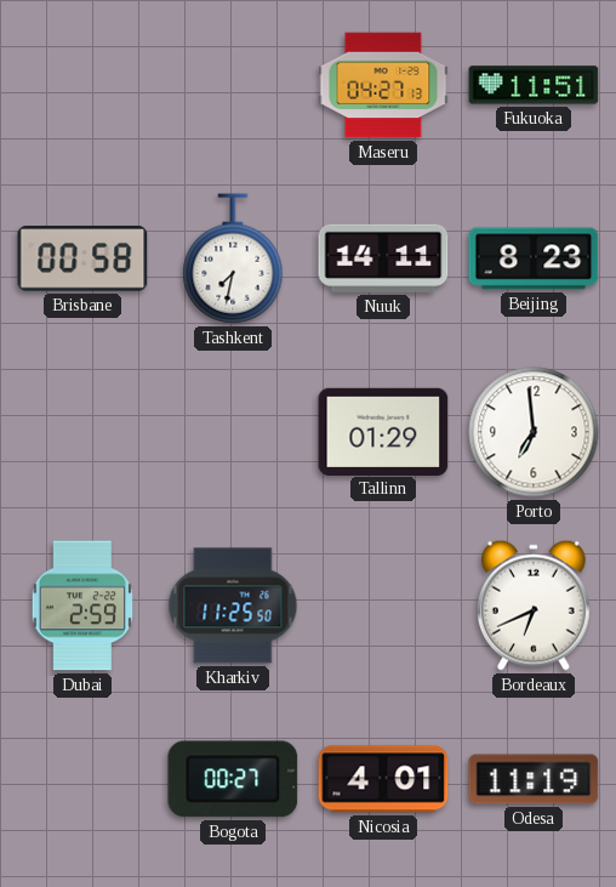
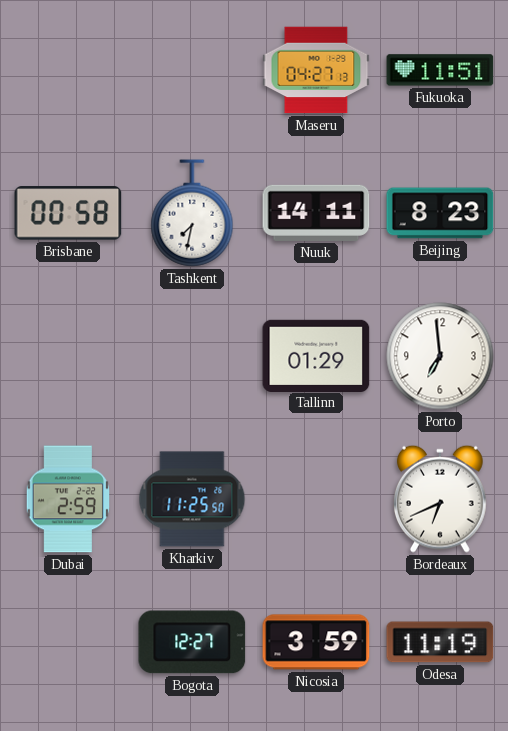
Bogota: 00:27 -> 12:27 (192, 642)
Nicosia: 4:01 -> 3:59 (316, 642)
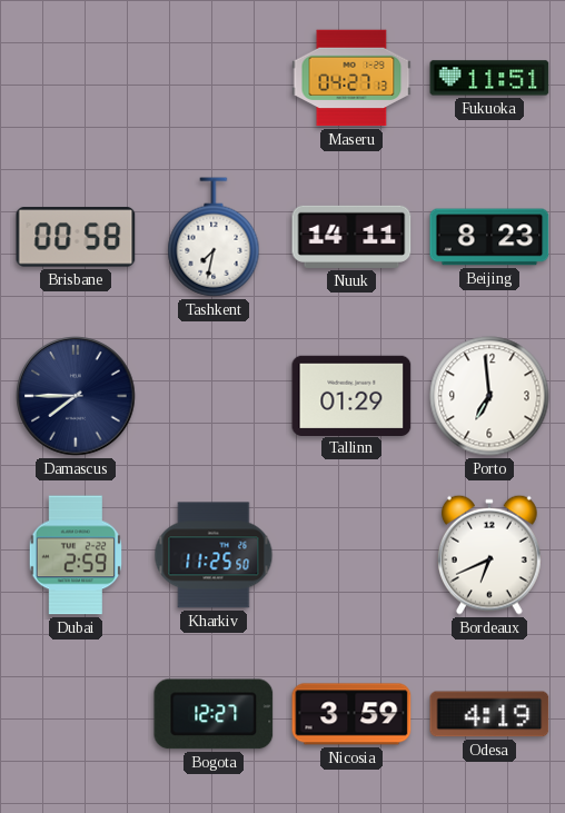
Damascus: none -> 7:45 (76, 396)
Odesa: 11:19 -> 4:19 (489, 714)
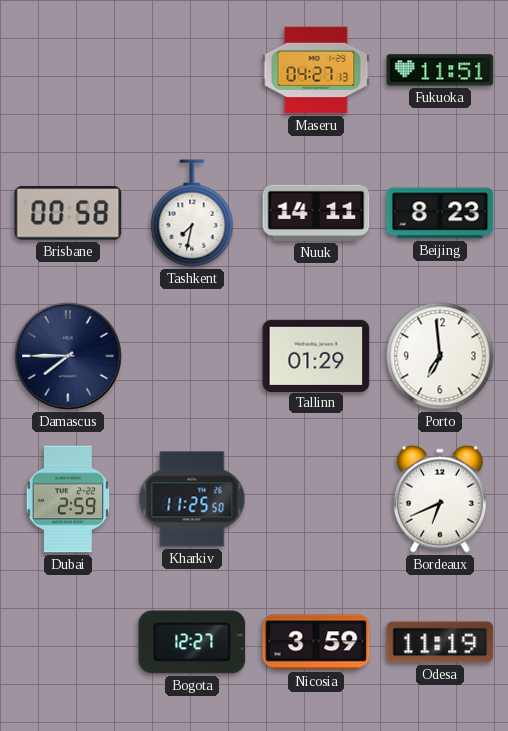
Odesa: 4:19 -> 11:19 (440, 642)
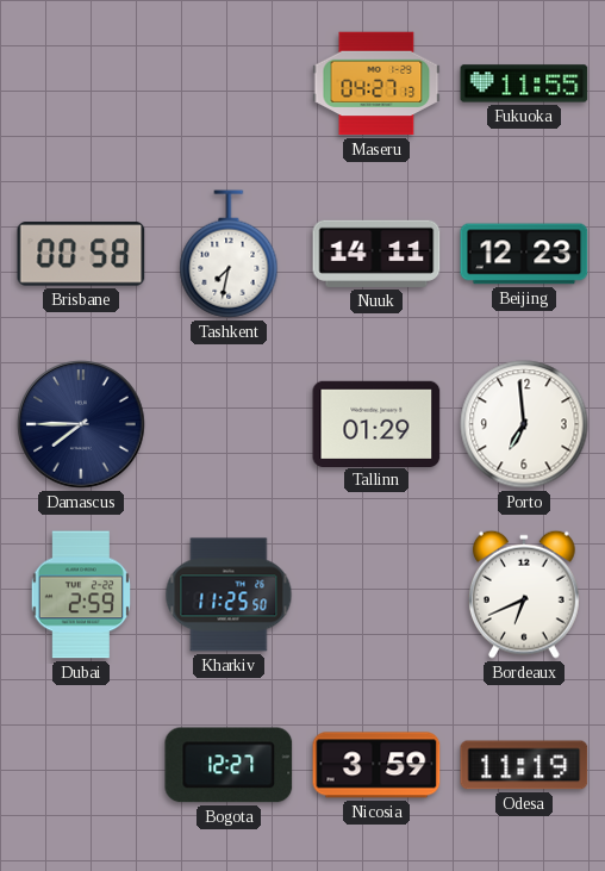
Fukuoka: 11:51 -> 11:55 (524, 83)
Beijing: 8:23 -> 12:23 (524, 254)
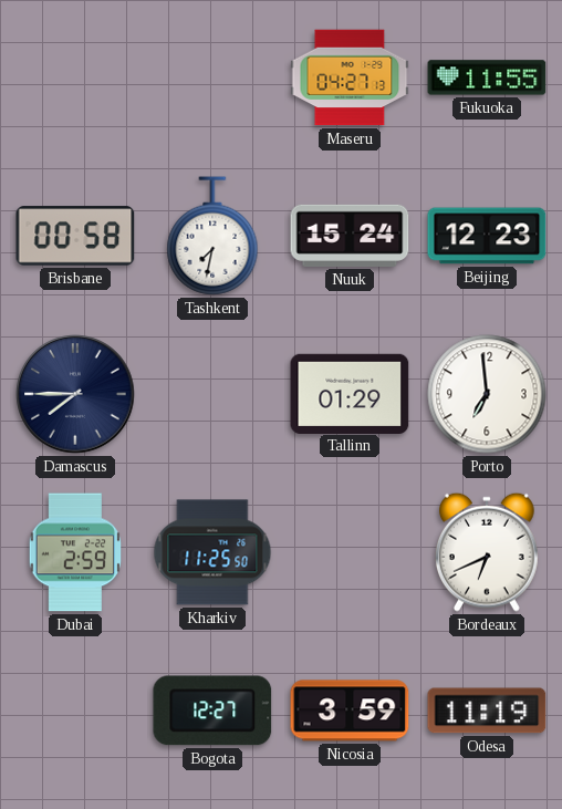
Nuuk: 14:11 -> 15:24 (350, 236)
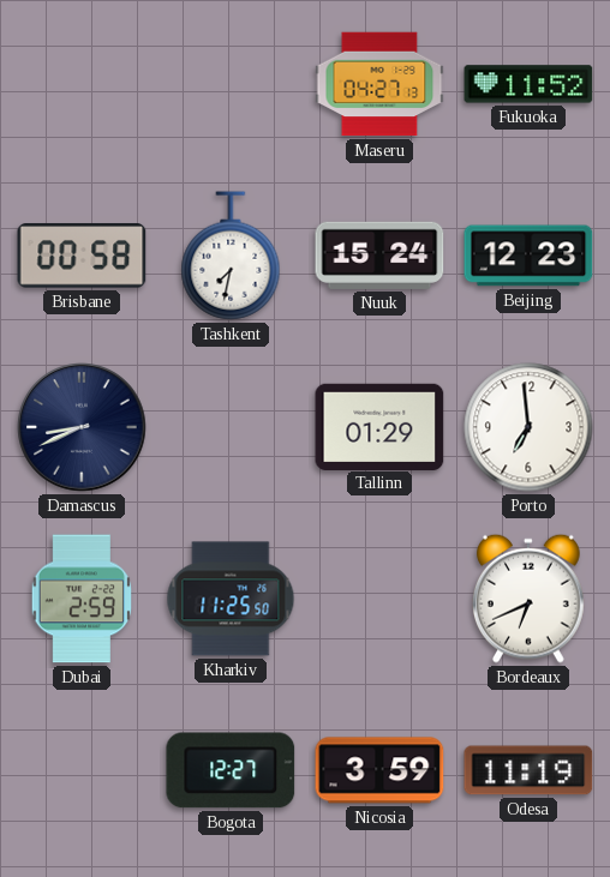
Fukuoka: 11:55 -> 11:52 (528, 84)
Damascus: 7:45 -> 8:41 (82, 427)
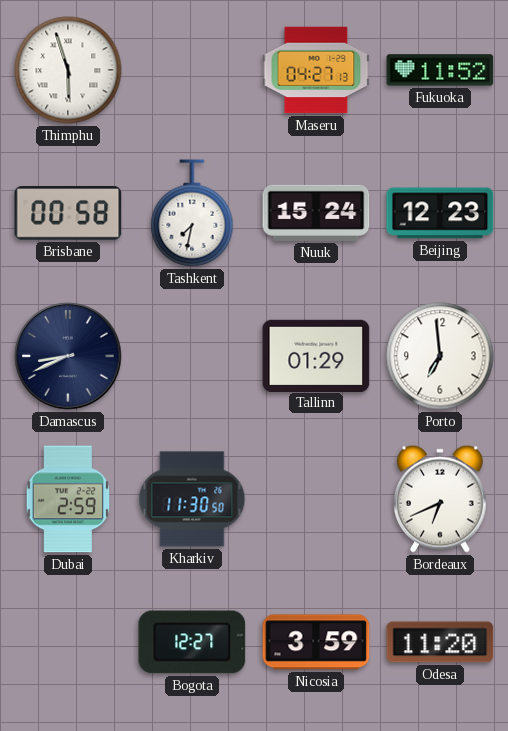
Thimphu: none -> 5:57 (68, 70)
Kharkiv: 11:25 -> 11:30 (192, 499)
Odesa: 11:19 -> 11:20 (440, 642)
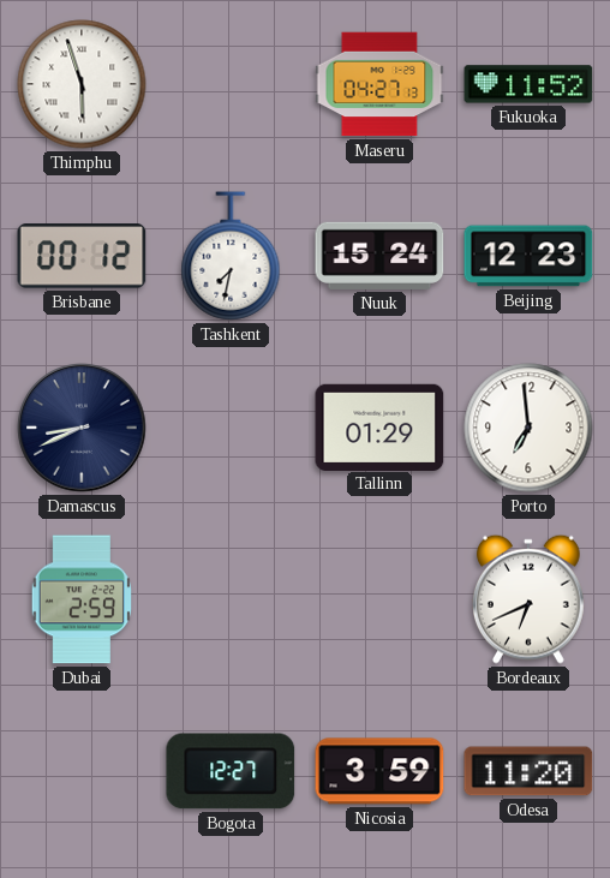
Brisbane: 00:58 -> 00:12 (82, 256)
Kharkiv: 11:30 -> none (192, 499)
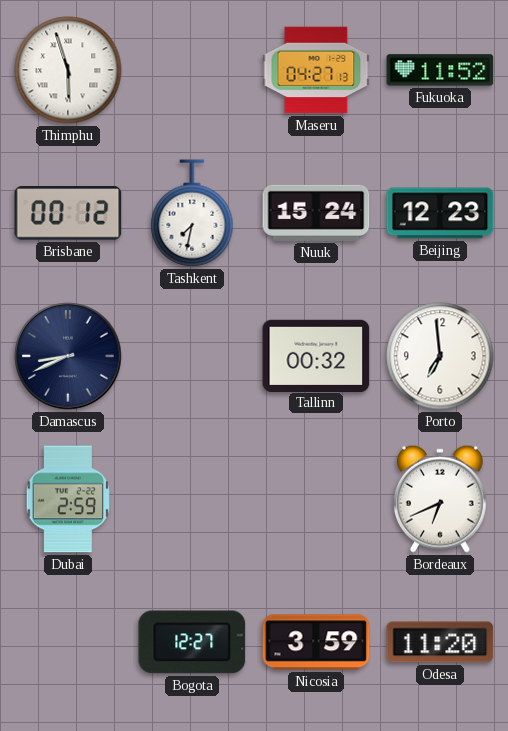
Tallinn: 01:29 -> 00:32 (316, 355)
